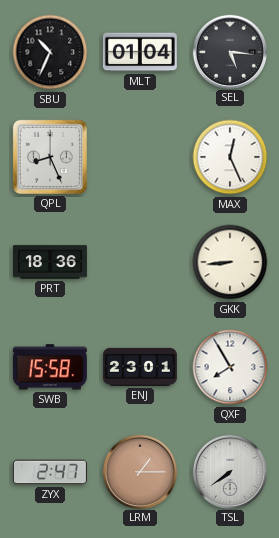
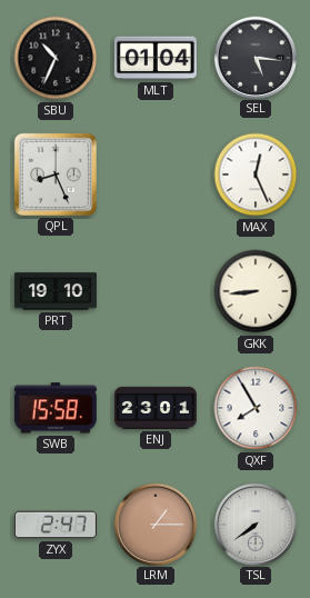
PRT: 18:36 -> 19:10 (56, 291)
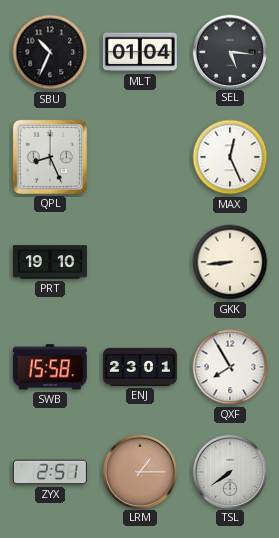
ZYX: 2:47 -> 2:51 (50, 472)
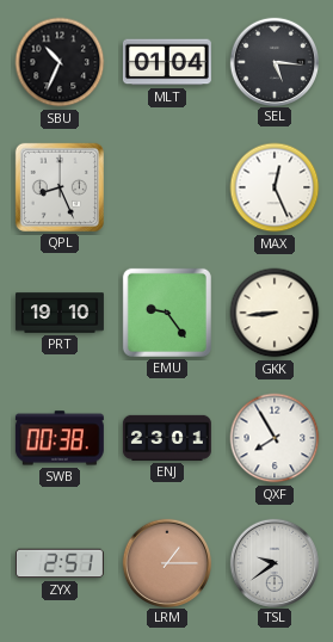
EMU: none -> 9:24 (167, 313)
SWB: 15:58 -> 00:38 (60, 438)
TSL: 7:39 -> 9:39 (273, 562)
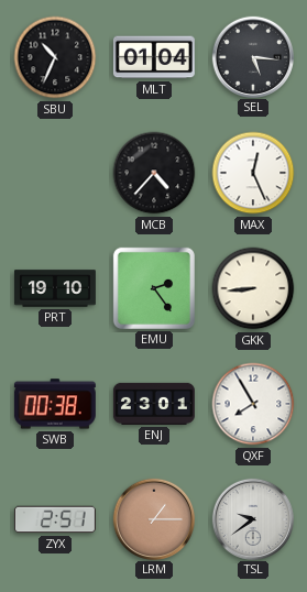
QPL: 8:26 -> none (60, 187)
MCB: none -> 4:37 (154, 173)
EMU: 9:24 -> 2:24 (154, 288)
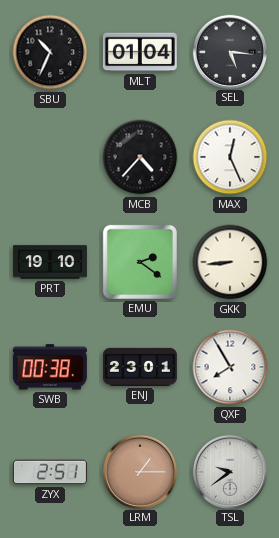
EMU: 2:24 -> 2:21 (140, 262)
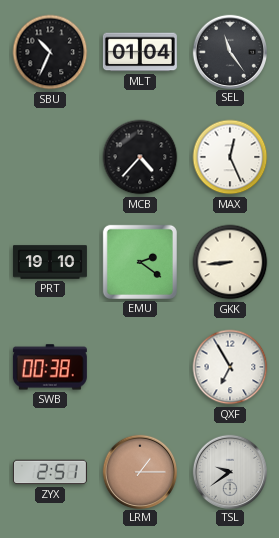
SEL: 5:16 -> 11:24 (229, 51)
ENJ: 23:01 -> none (140, 367)
QXF: 7:55 -> 6:55 (230, 367)
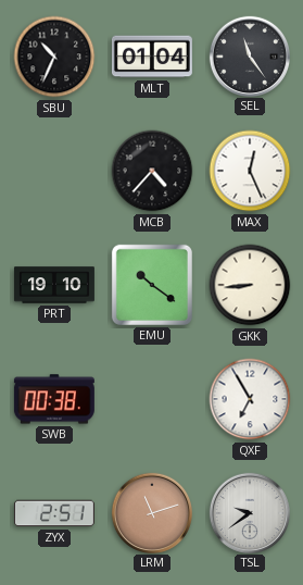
EMU: 2:21 -> 10:21 (152, 285)
LRM: 1:15 -> 11:12 (151, 512)
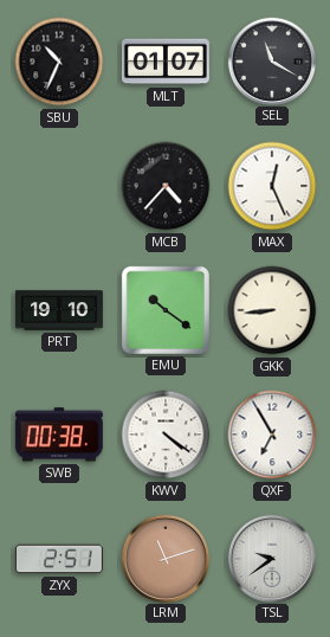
MLT: 01:04 -> 01:07 (166, 62)
SEL: 11:24 -> 11:20 (271, 60)
KWV: none -> 4:21 (166, 435)
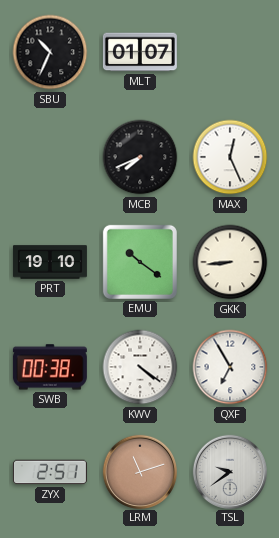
SEL: 11:20 -> none (271, 60)
MCB: 4:37 -> 7:41 (140, 157)
